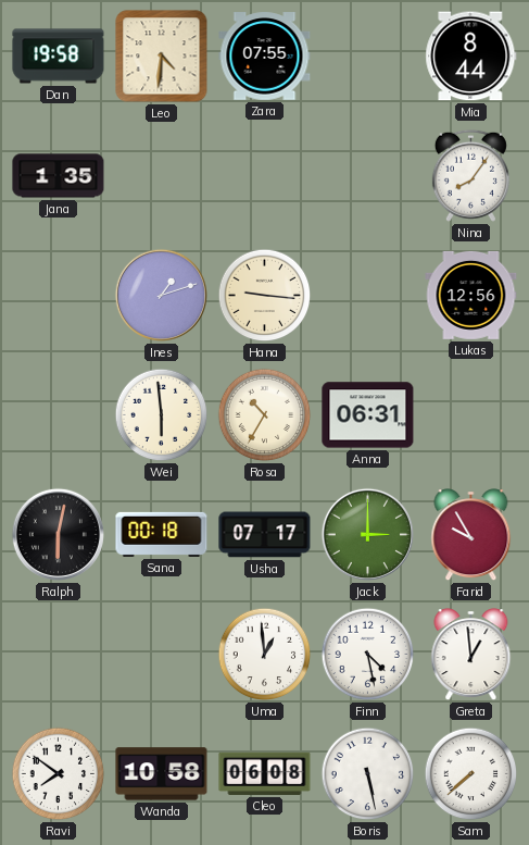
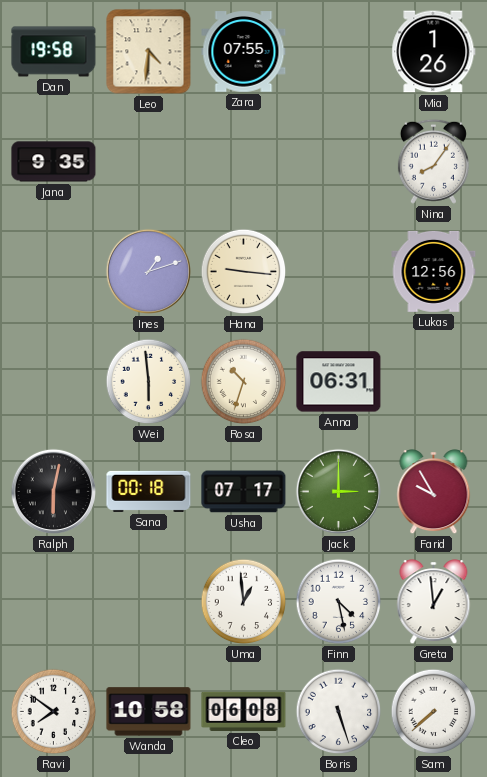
Mia: 8:44 -> 1:26 (434, 52)
Jana: 1:35 -> 9:35 (54, 162)
Rosa: 10:35 -> 10:33 (244, 382)
Boris: 5:28 -> 5:27 (339, 712)
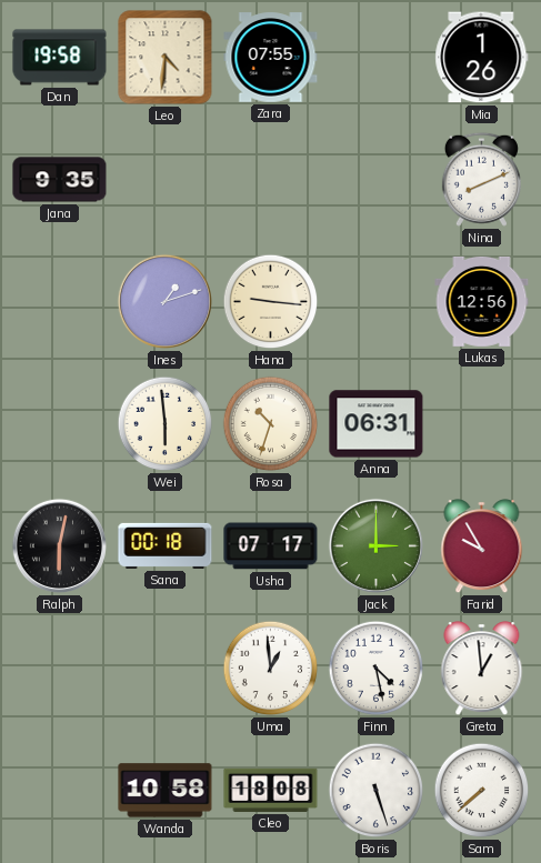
Nina: 8:06 -> 8:11 (481, 179)
Ravi: 7:51 -> none (54, 712)
Cleo: 06:08 -> 18:08 (271, 790)
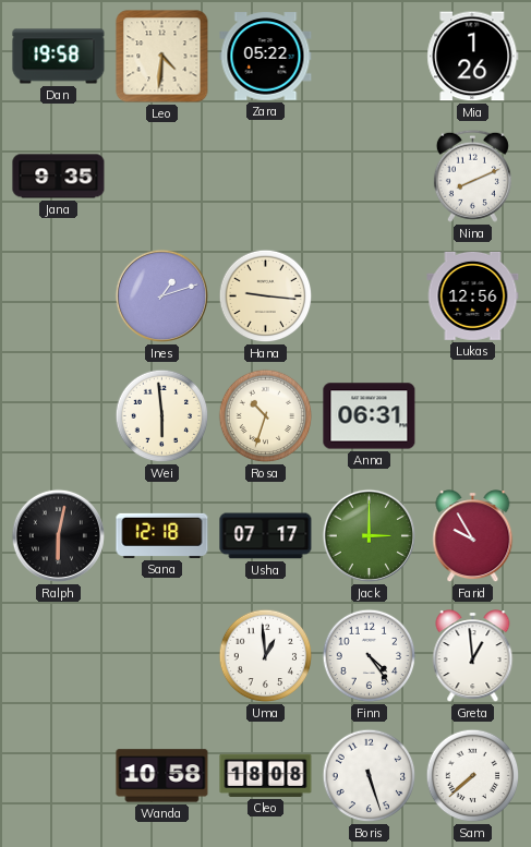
Zara: 07:55 -> 05:22 (266, 57)
Sana: 00:18 -> 12:18 (162, 535)
Finn: 4:28 -> 4:24 (370, 656)
